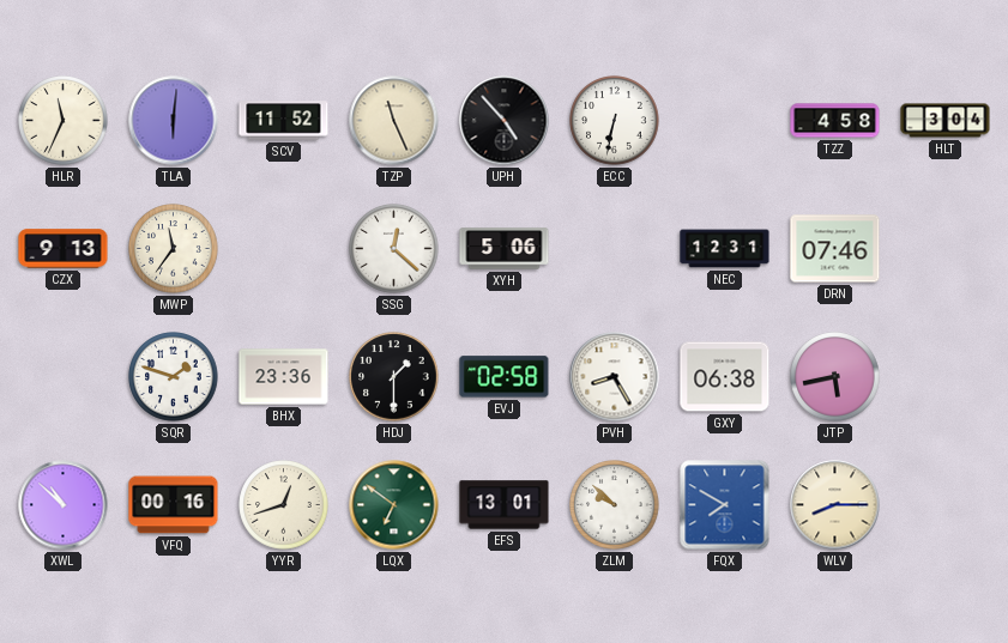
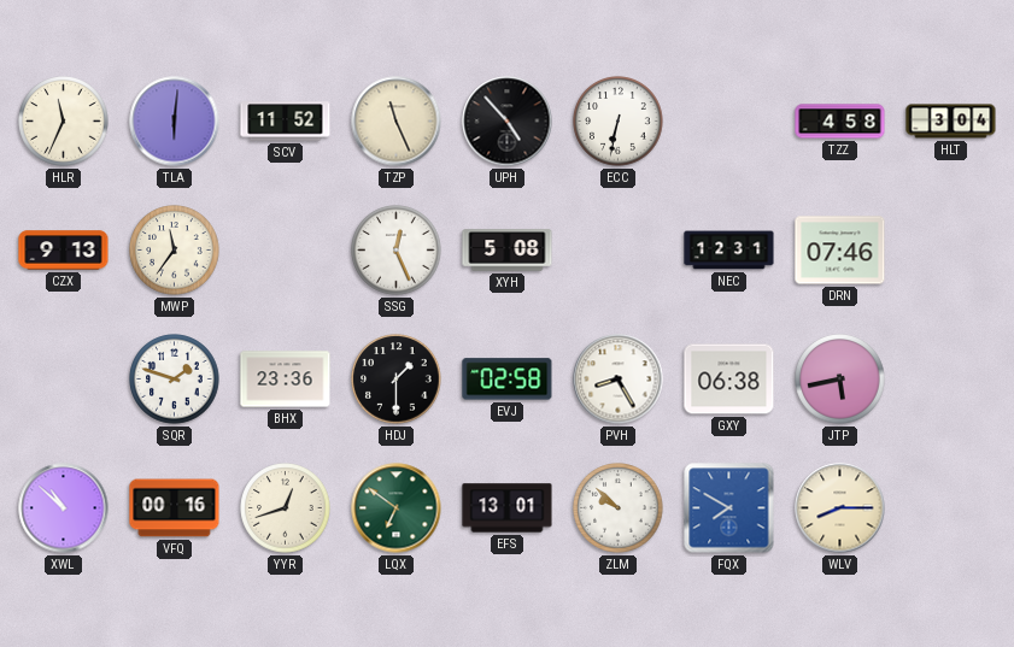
SSG: 12:22 -> 12:26 (397, 251)
XYH: 5:06 -> 5:08 (508, 251)
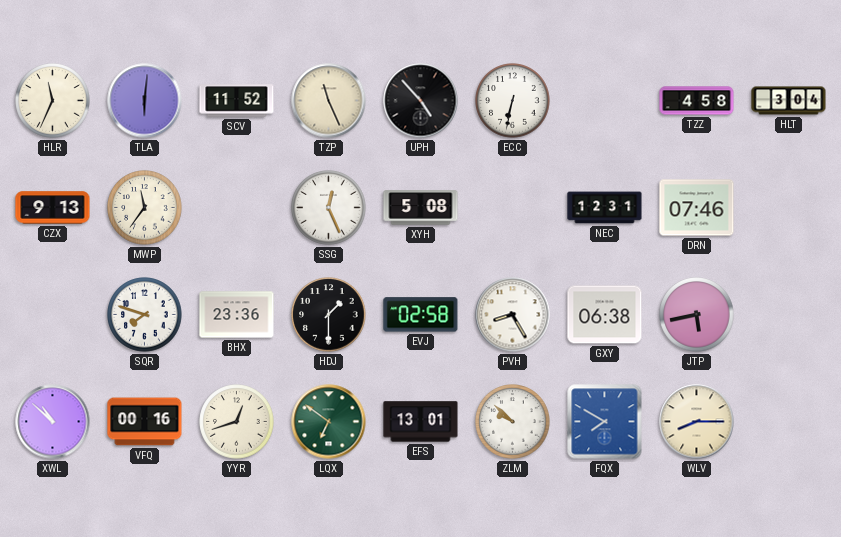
SQR: 1:48 -> 7:48 (145, 315)
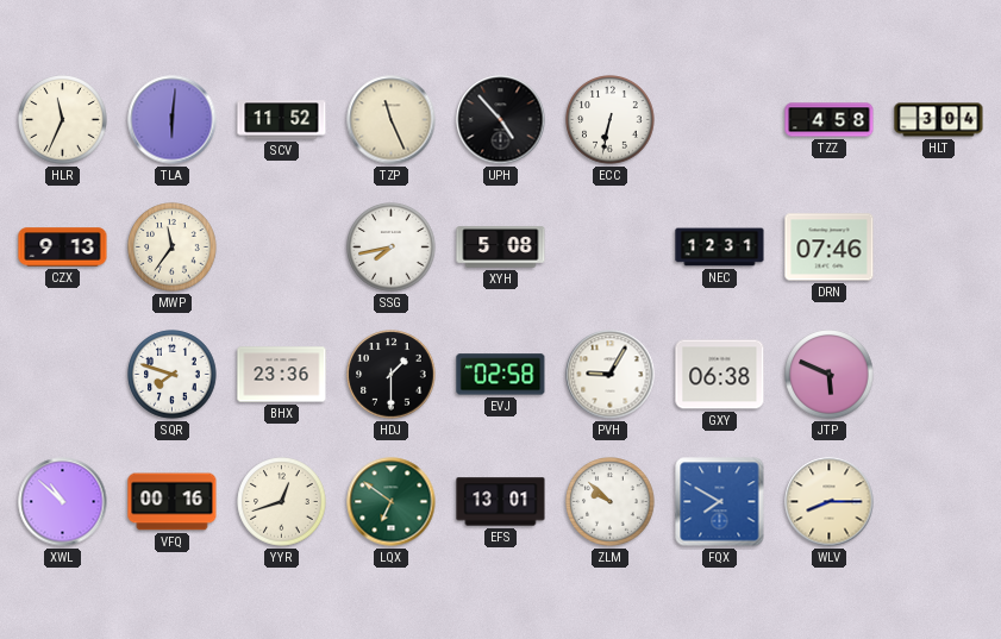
SSG: 12:26 -> 7:43 (392, 248)
PVH: 8:25 -> 9:05 (611, 375)
JTP: 5:43 -> 5:49 (830, 375)
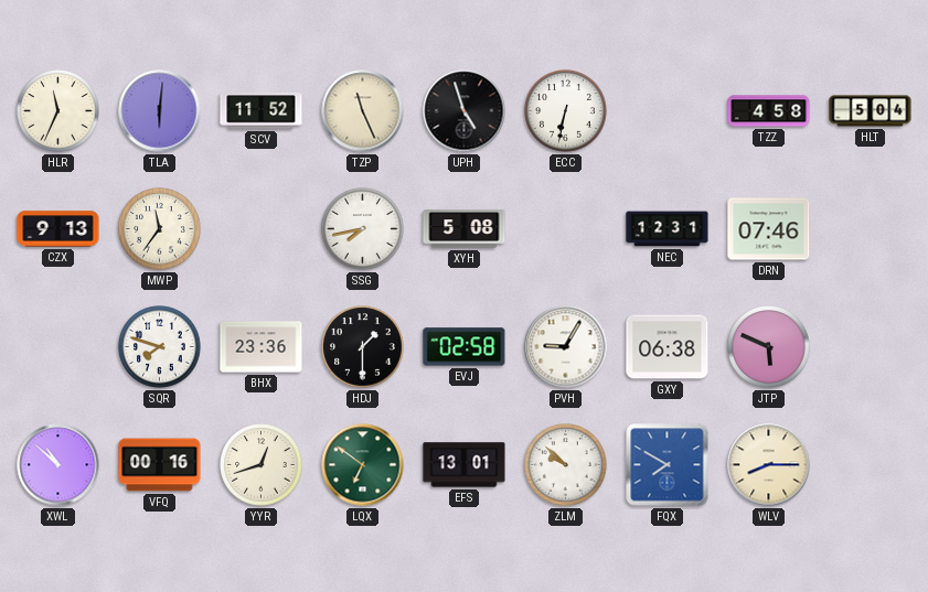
UPH: 4:53 -> 4:57 (465, 111)
HLT: 3:04 -> 5:04 (871, 111)
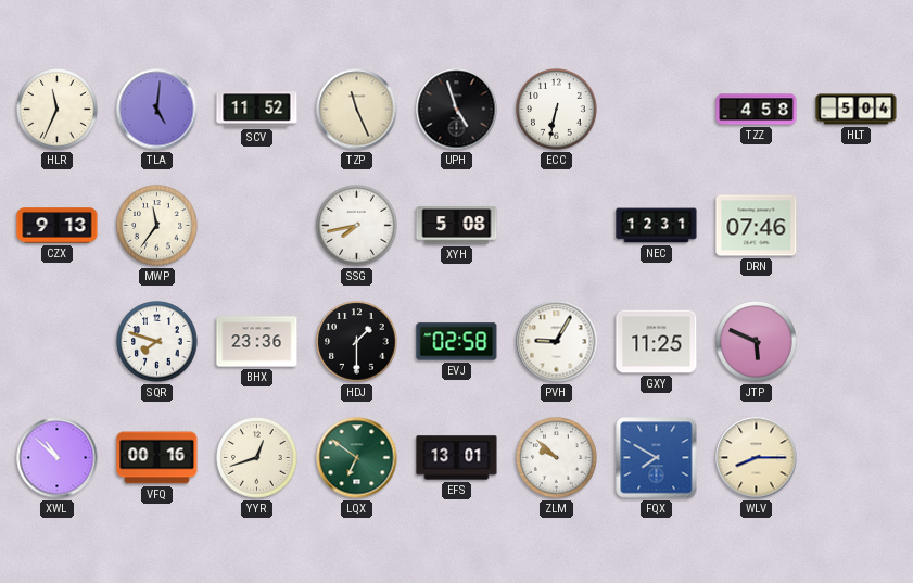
TLA: 6:01 -> 5:01 (157, 110)
GXY: 06:38 -> 11:25 (657, 342)
